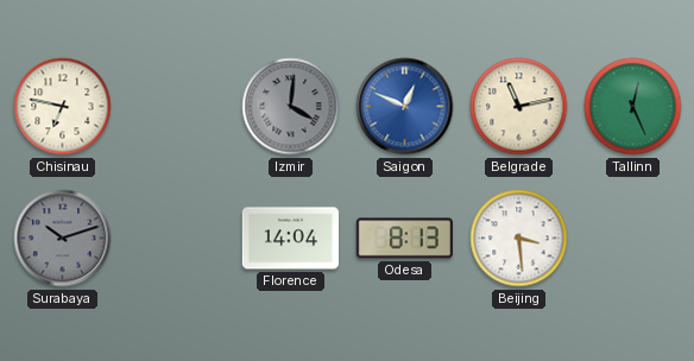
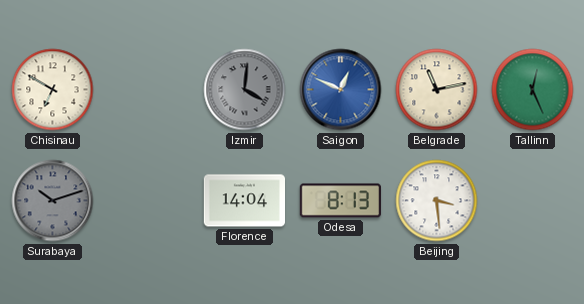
Chisinau: 6:47 -> 6:50 (53, 90)
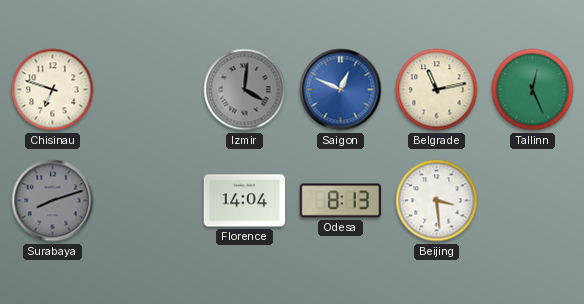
Chisinau: 6:50 -> 6:48 (53, 90)
Surabaya: 10:12 -> 8:12 (53, 201)
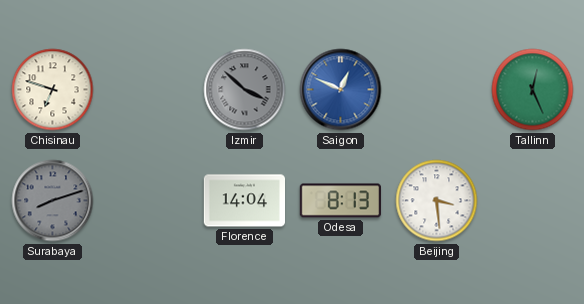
Izmir: 4:01 -> 3:52 (245, 90)
Belgrade: 11:13 -> none (437, 90)
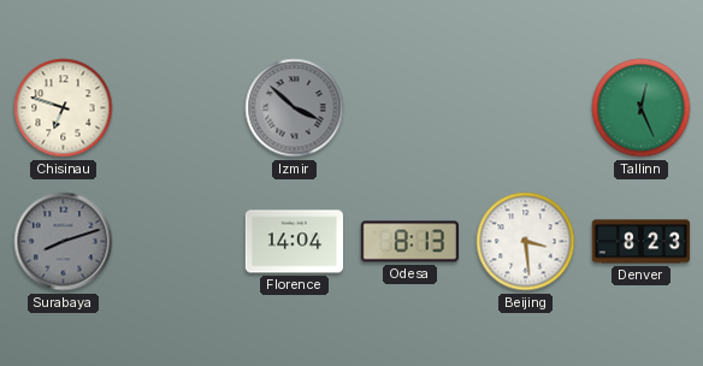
Saigon: 12:49 -> none (341, 90)
Denver: none -> 8:23 (642, 242)
